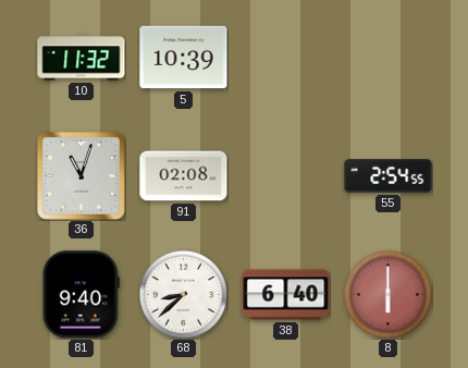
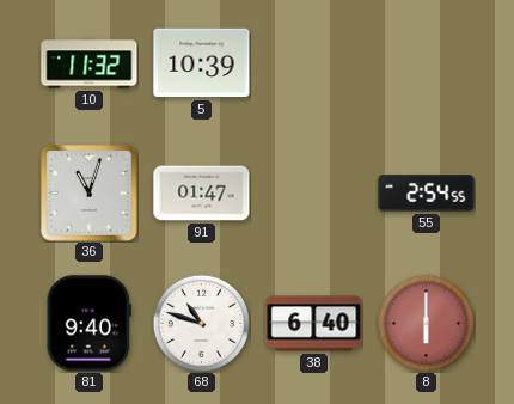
91: 02:08 -> 01:47 (202, 194)
68: 8:38 -> 10:48 (201, 323)
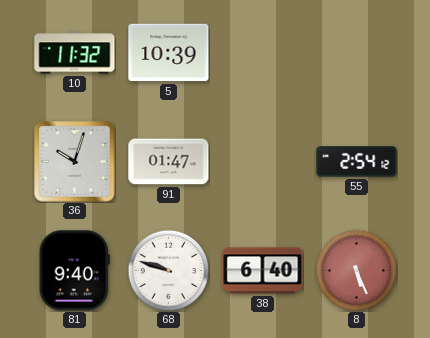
36: 11:03 -> 10:03 (75, 162)
55: 2:54:55 -> 2:54:12 (357, 162)
68: 10:48 -> 9:48 (168, 270)
8: 6:00 -> 5:26 (356, 270)
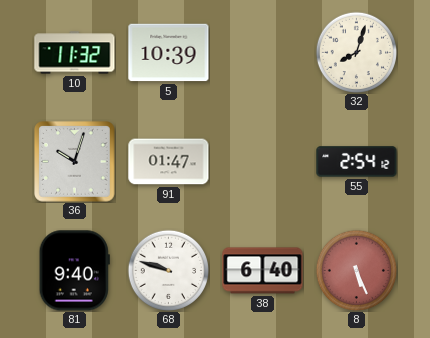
32: none -> 8:03 (356, 52)
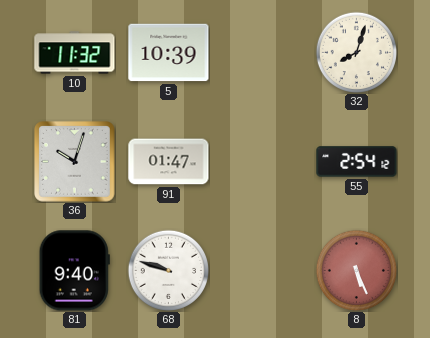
38: 6:40 -> none (263, 271)
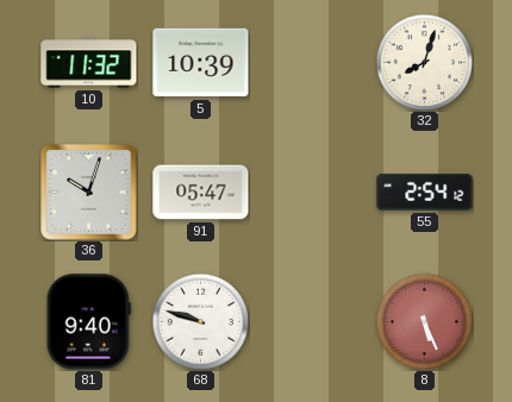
91: 01:47 -> 05:47 (201, 193)
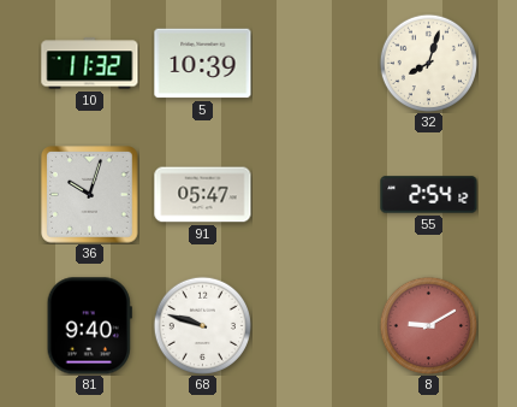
8: 5:26 -> 9:10 (428, 325)
